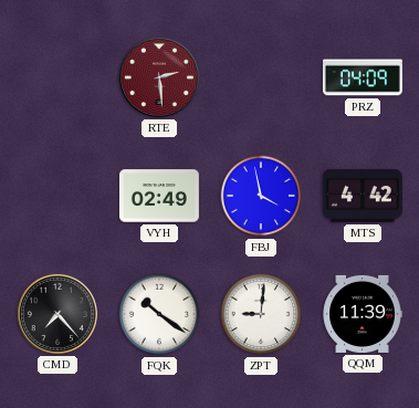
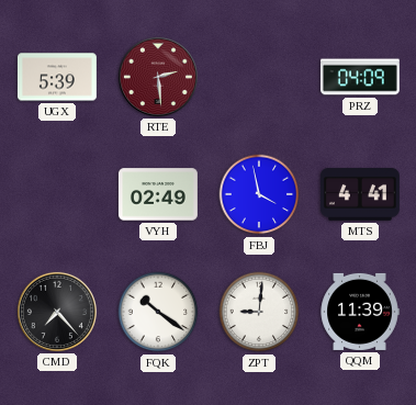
UGX: none -> 5:39 (57, 77)
MTS: 4:42 -> 4:41 (360, 195)
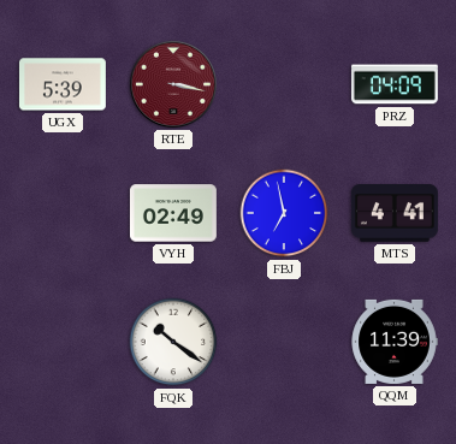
RTE: 2:29 -> 3:17 (173, 84)
FBJ: 3:58 -> 6:58 (284, 213)
CMD: 7:23 -> none (57, 312)
ZPT: 9:01 -> none (259, 312)
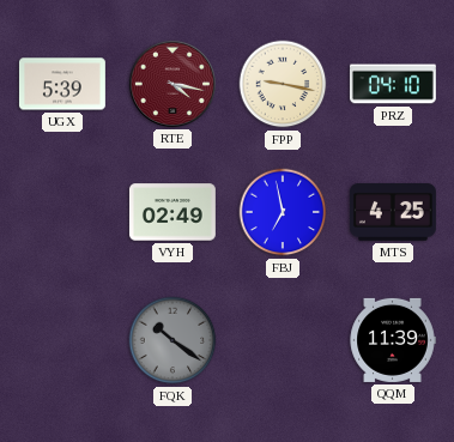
RTE: 3:17 -> 4:17 (172, 84)
FPP: none -> 9:17 (283, 84)
PRZ: 04:09 -> 04:10 (393, 84)
MTS: 4:41 -> 4:25 (393, 213)
FQK dial: white -> grey (172, 340)
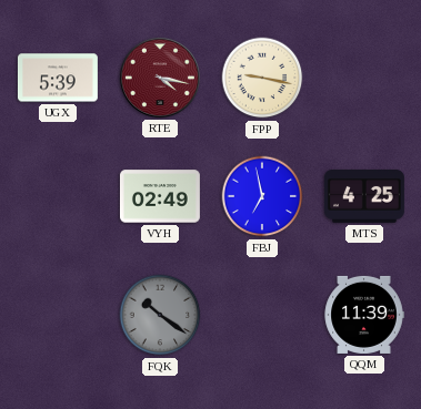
PRZ: 04:10 -> none (393, 84)
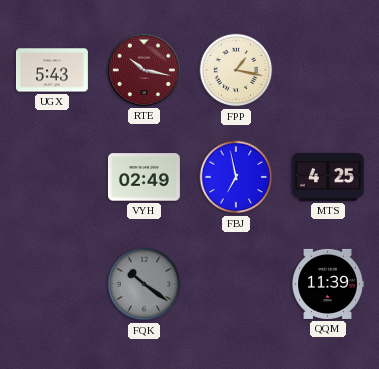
UGX: 5:39 -> 5:43 (52, 70)
RTE: 4:17 -> 10:17 (144, 70)
FPP: 9:17 -> 1:17 (236, 70)
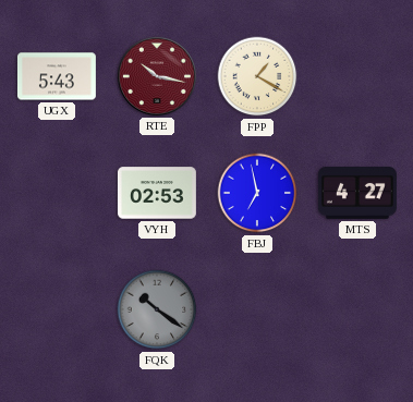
FPP: 1:17 -> 1:20 (257, 76)
VYH: 02:49 -> 02:53 (157, 193)
MTS: 4:25 -> 4:27 (357, 194)
QQM: 11:39 -> none (328, 284)
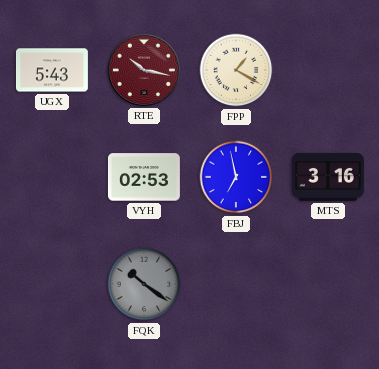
MTS: 4:27 -> 3:16 (328, 178)
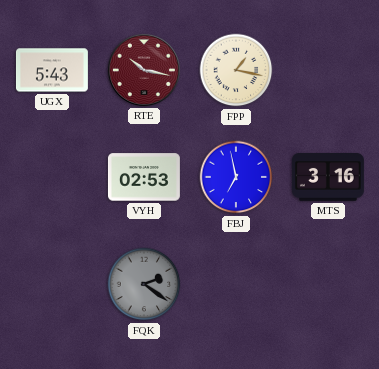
FPP: 1:20 -> 1:17 (236, 70)
FQK: 10:21 -> 2:21 (144, 284)
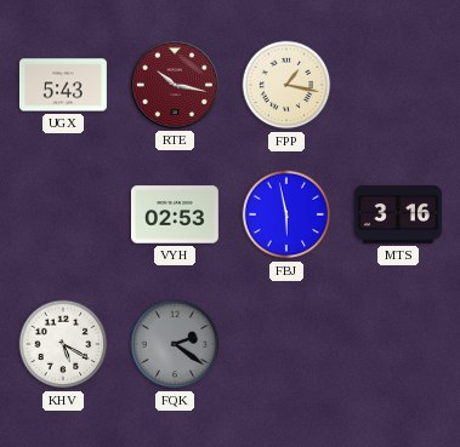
FBJ: 6:58 -> 5:58 (286, 214)
KHV: none -> 5:20 (63, 344)
